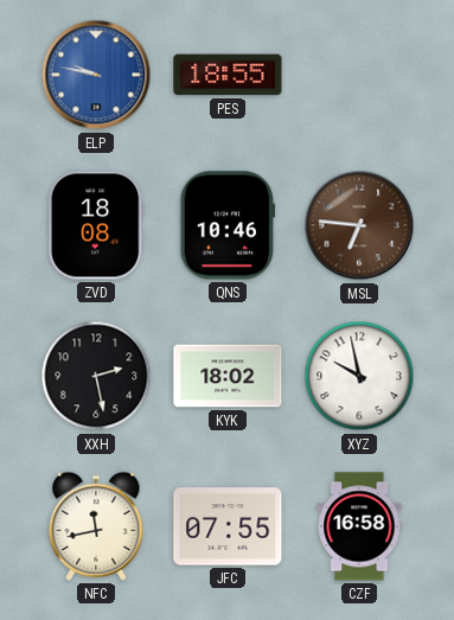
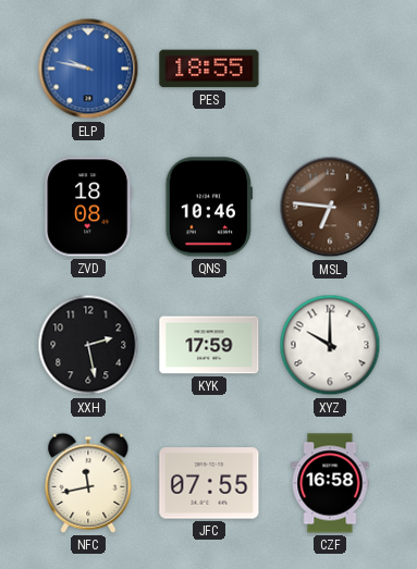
KYK: 18:02 -> 17:59 (209, 345)
XYZ: 9:58 -> 10:00 (330, 345)
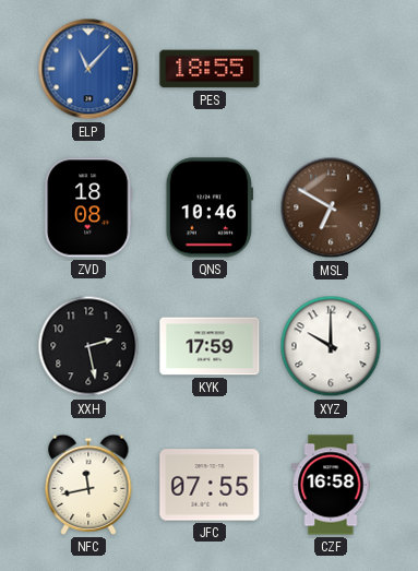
ELP: 9:47 -> 11:07 (88, 69)
MSL: 6:46 -> 6:50 (331, 207)
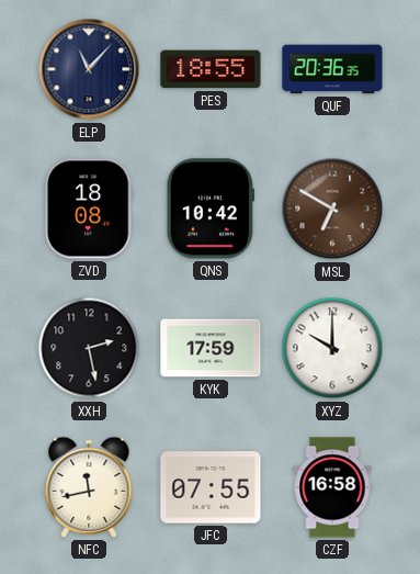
ELP dial: blue -> navy (89, 69)
QUF: none -> 20:36 (332, 69)
QNS: 10:46 -> 10:42 (209, 209)
